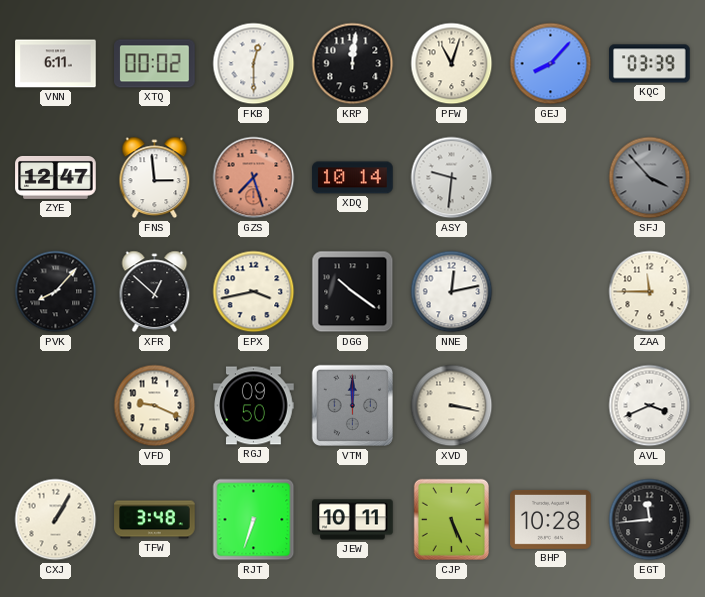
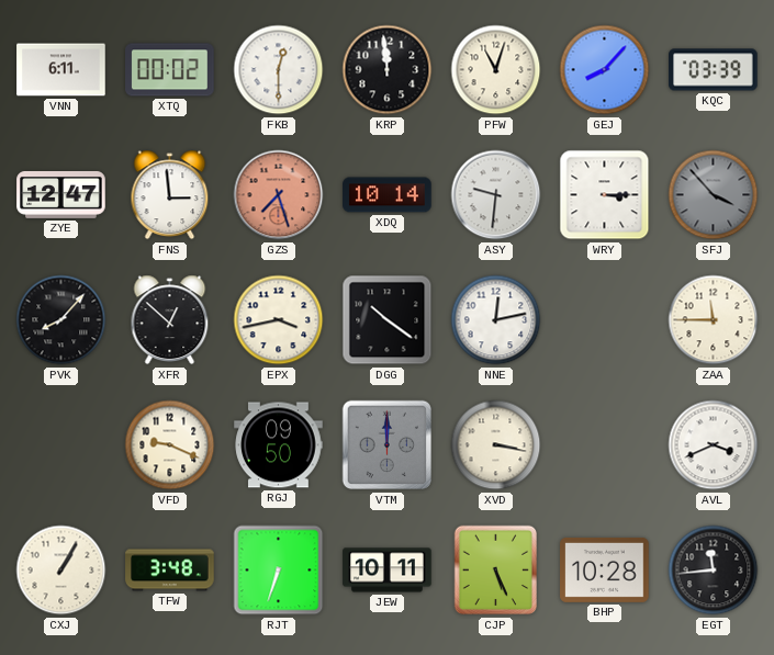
KRP: 12:01 -> 11:59 (388, 70)
WRY: none -> 3:15 (605, 195)
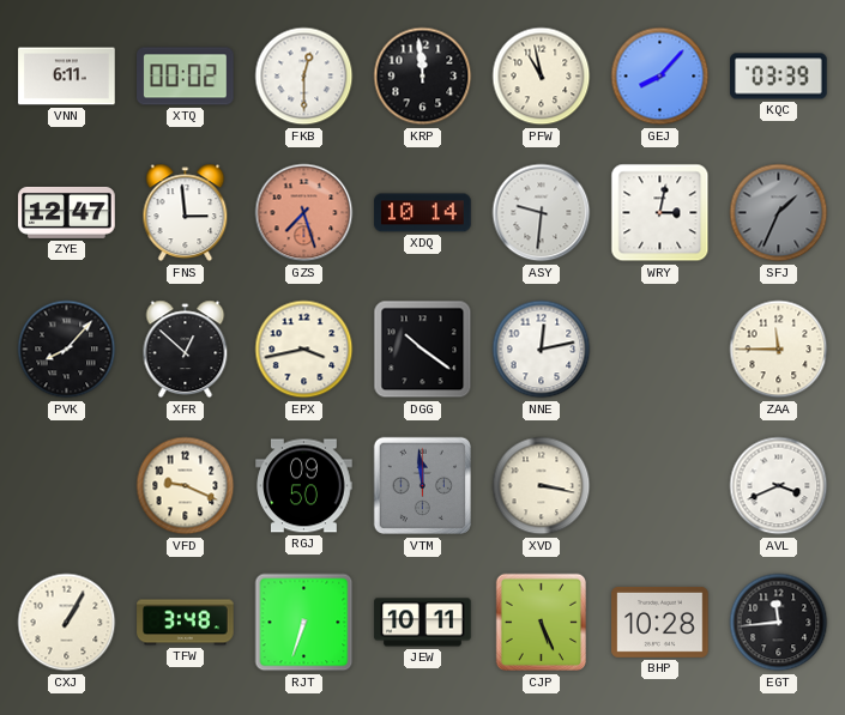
PFW: 11:03 -> 10:58 (542, 77)
WRY: 3:15 -> 3:02 (660, 213)
SFJ: 3:53 -> 1:34 (779, 213)
VTM: 12:00 -> 11:59 (423, 486)
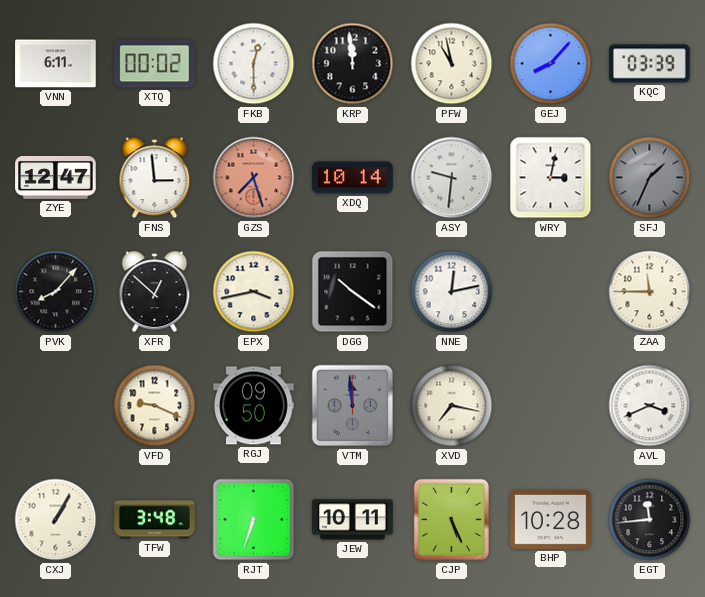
XVD: 3:17 -> 7:17 (452, 406)
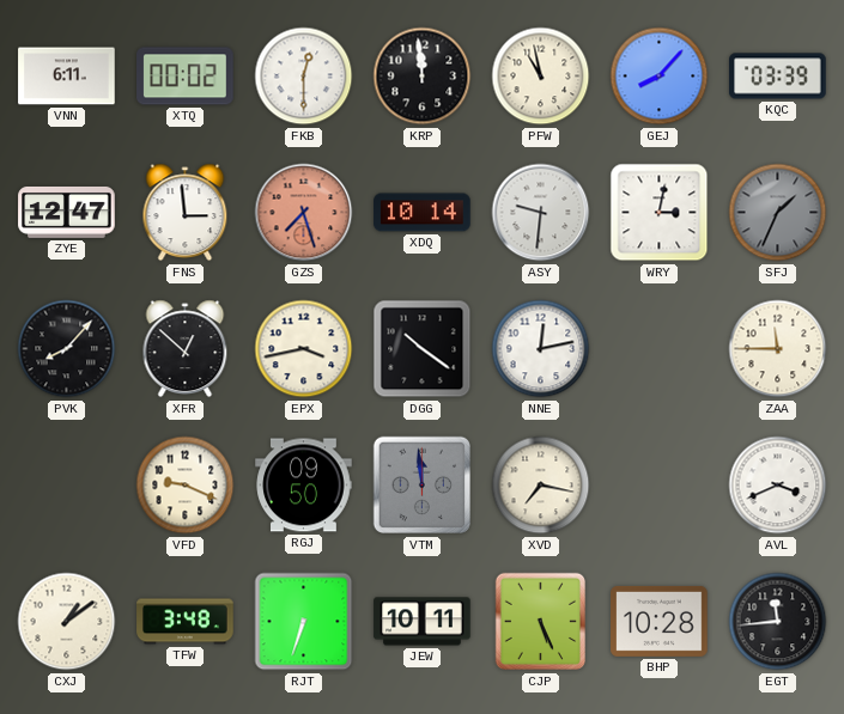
CXJ: 1:05 -> 1:09 (67, 622)
